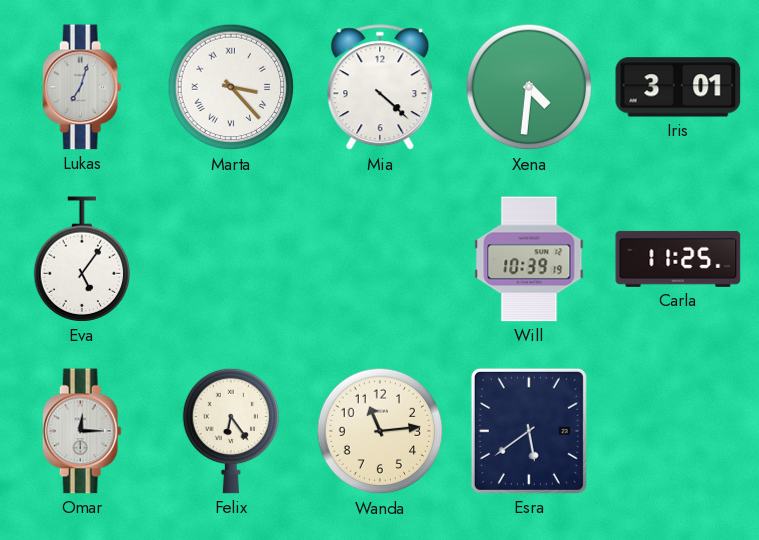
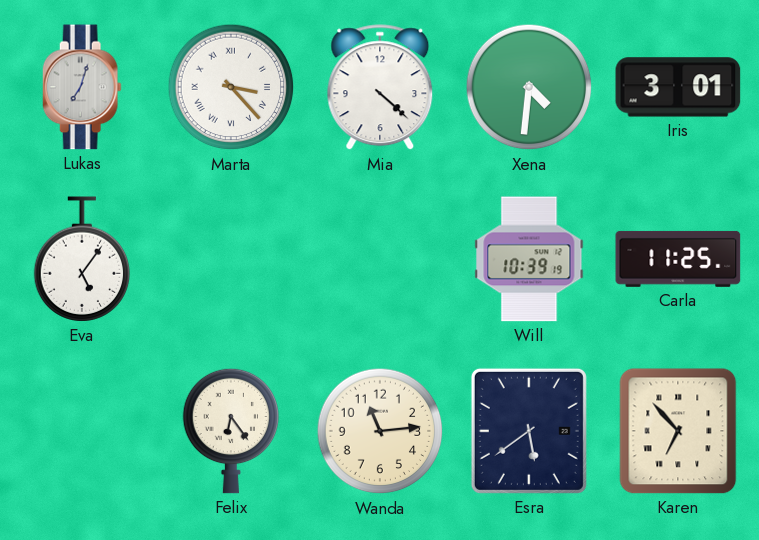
Omar: 12:15 -> none (82, 431)
Karen: none -> 6:53 (678, 431)
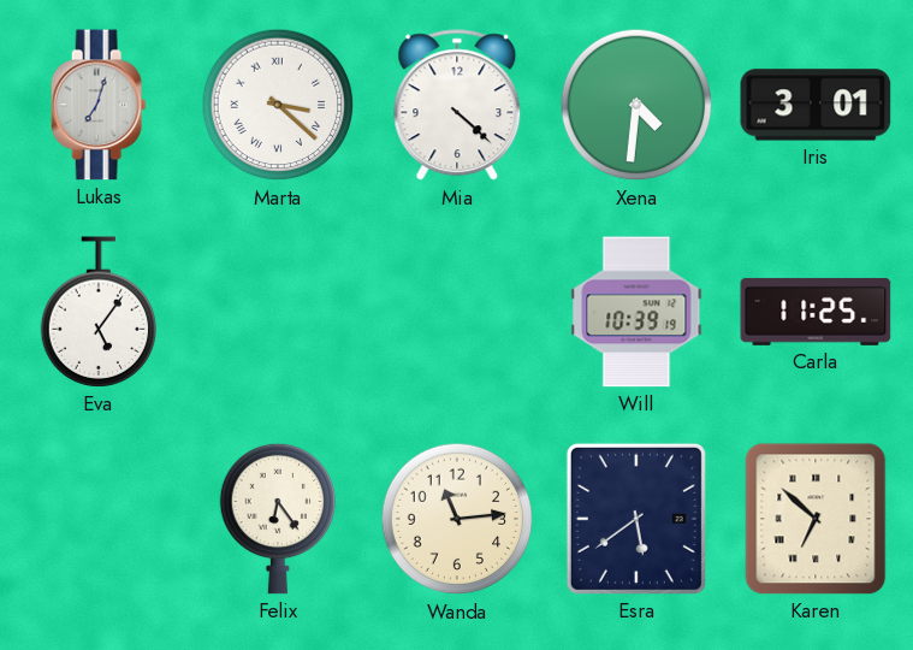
Marta: 3:23 -> 3:22 (278, 105)
Karen: 6:53 -> 6:52 (816, 519)
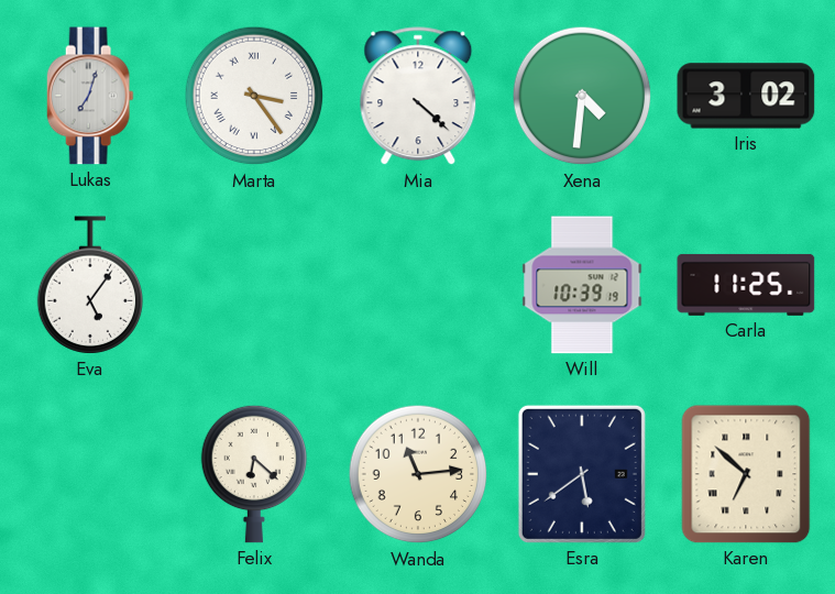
Marta: 3:22 -> 3:24 (254, 96)
Iris: 3:01 -> 3:02 (746, 96)
Felix: 6:24 -> 6:22 (254, 474)
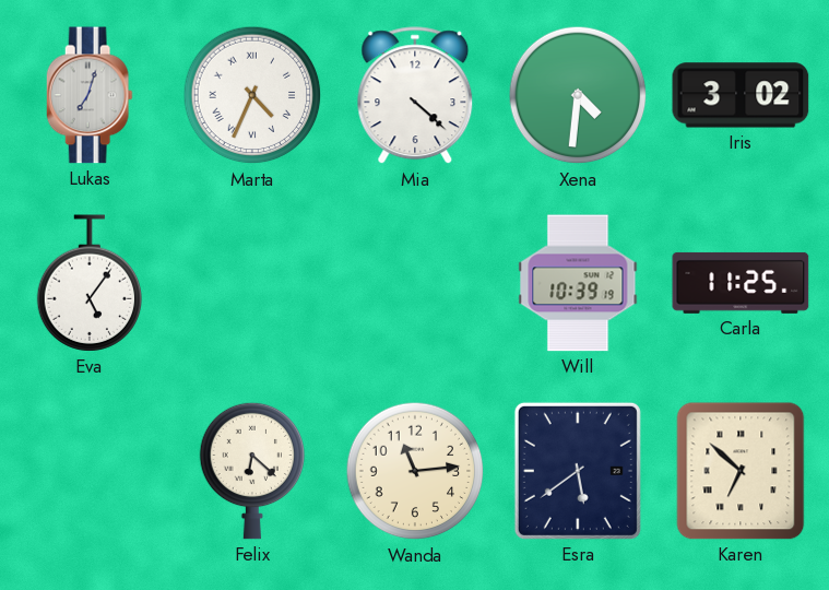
Marta: 3:24 -> 4:34 (252, 95)
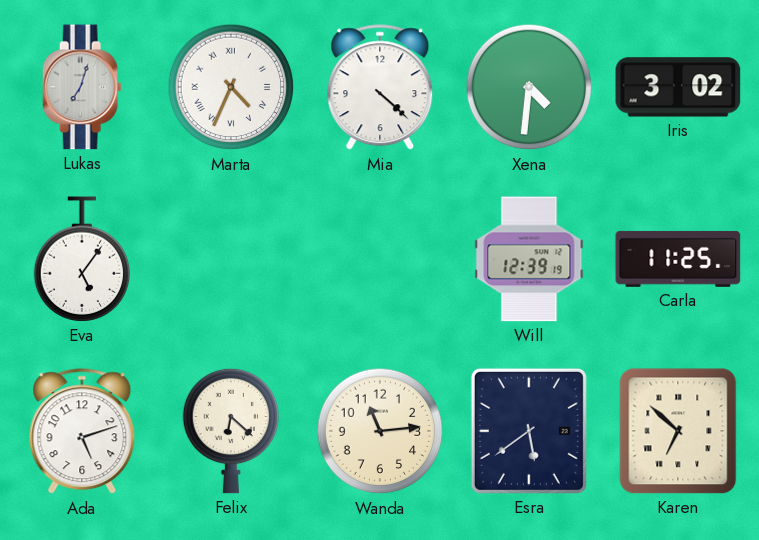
Will: 10:39 -> 12:39 (529, 259)
Ada: none -> 5:12 (82, 432)
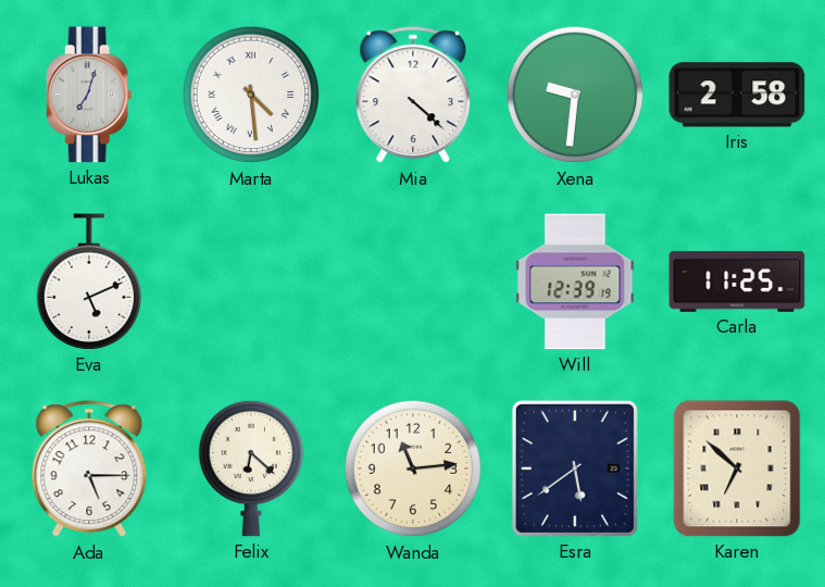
Marta: 4:34 -> 4:29 (251, 95)
Xena: 4:31 -> 9:31 (575, 95)
Iris: 3:02 -> 2:58 (737, 95)
Eva: 5:06 -> 5:11 (89, 282)
Ada: 5:12 -> 5:15 (89, 470)
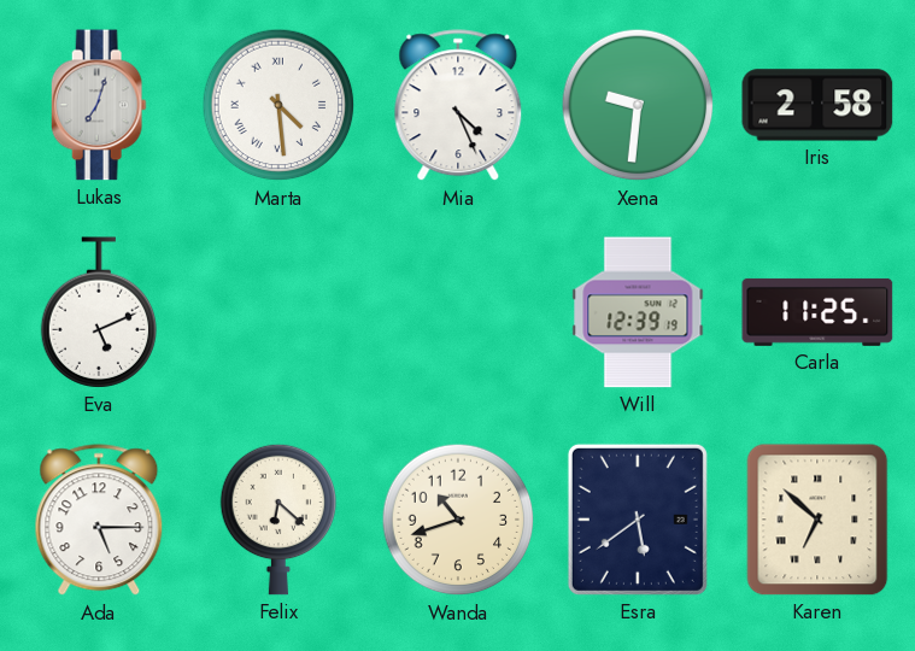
Mia: 4:22 -> 4:26 (458, 106)
Wanda: 11:14 -> 10:42 (458, 520)
